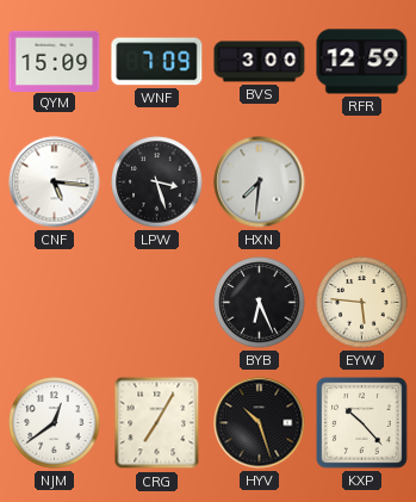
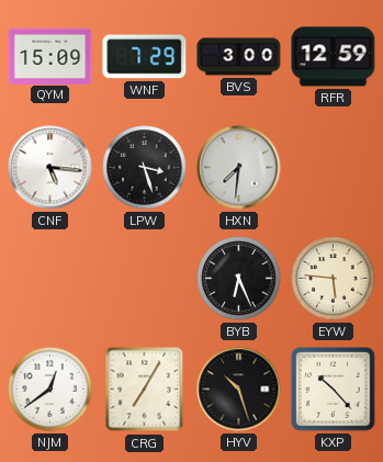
WNF: 7:09 -> 7:29 (145, 57)
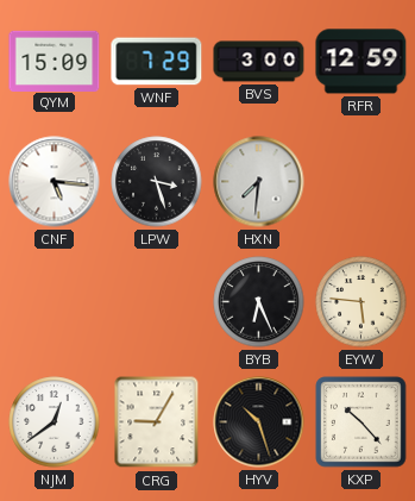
CRG: 7:05 -> 9:05 (157, 422)
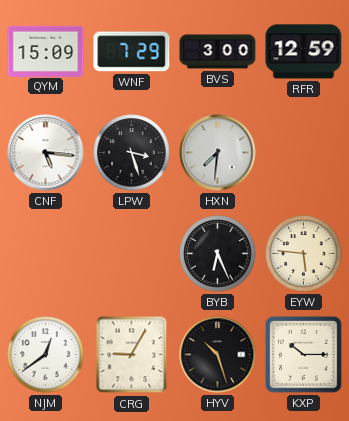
KXP: 10:23 -> 10:15 (304, 355)
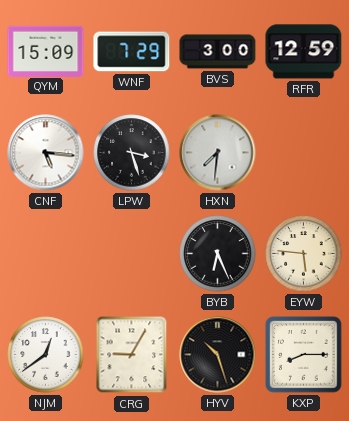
KXP: 10:15 -> 8:15 (304, 355)
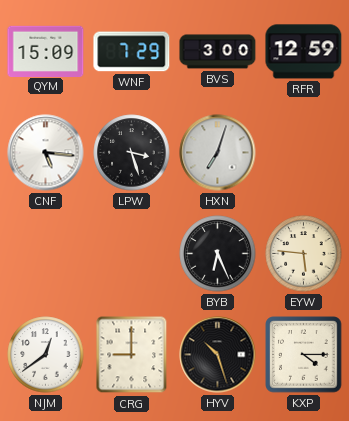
HXN: 7:31 -> 7:03 (218, 153)
CRG: 9:05 -> 9:00 (132, 355)
KXP: 8:15 -> 4:15 (304, 355)
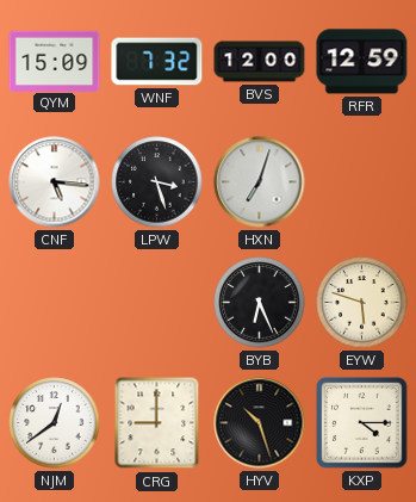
WNF: 7:29 -> 7:32 (157, 62)
BVS: 3:00 -> 12:00 (260, 62)
EYW: 5:46 -> 5:48 (362, 303)
